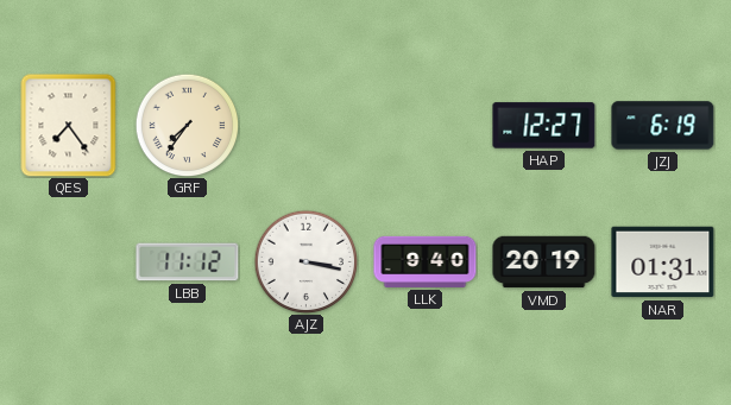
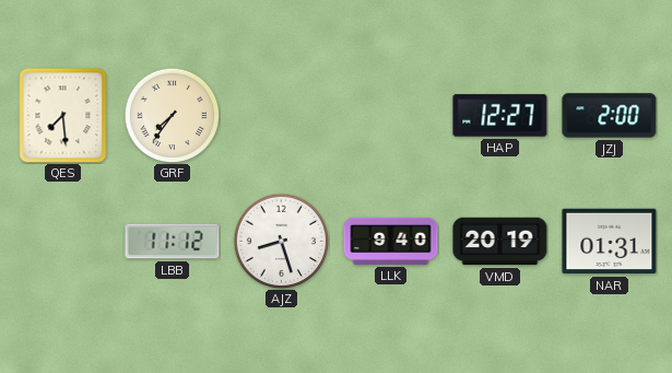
QES: 7:24 -> 7:29 (63, 115)
JZJ: 6:19 -> 2:00 (610, 116)
AJZ: 3:17 -> 8:27 (281, 241)
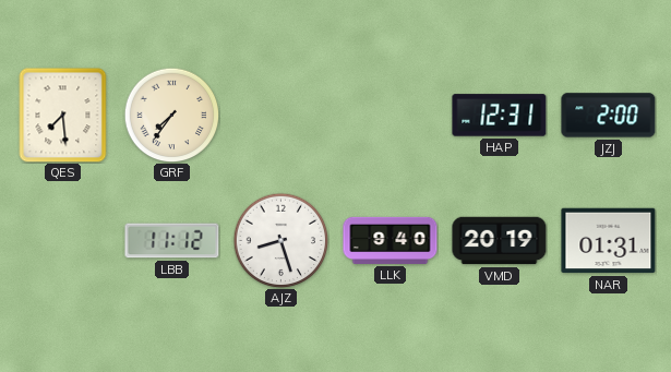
HAP: 12:27 -> 12:31 (500, 116)
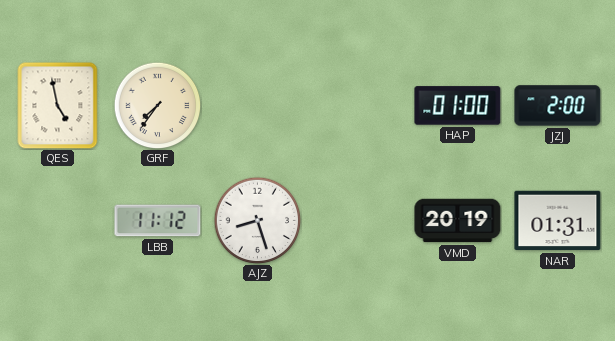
QES: 7:29 -> 4:58 (58, 105)
HAP: 12:31 -> 01:00 (458, 106)
LLK: 9:40 -> none (391, 240)
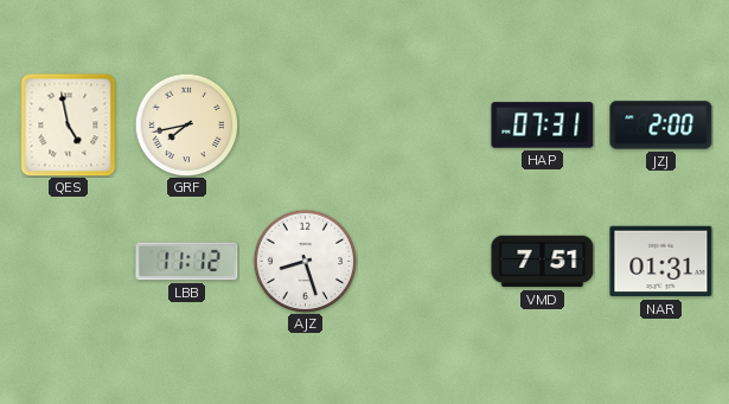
GRF: 7:36 -> 7:43 (186, 124)
HAP: 01:00 -> 07:31 (543, 126)
VMD: 20:19 -> 7:51 (543, 262)
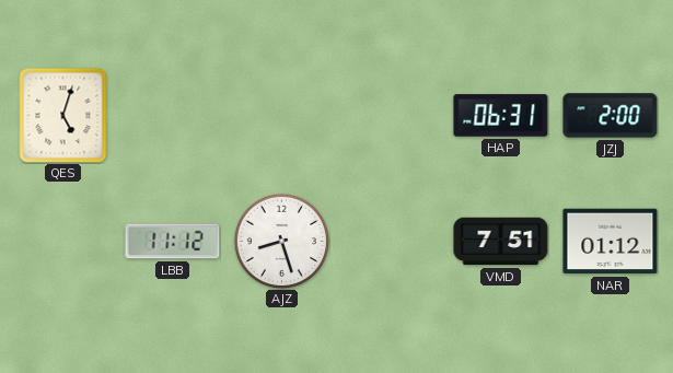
QES: 4:58 -> 5:03 (63, 115)
GRF: 7:43 -> none (186, 124)
HAP: 07:31 -> 06:31 (501, 116)
NAR: 01:31 -> 01:12 (611, 242)
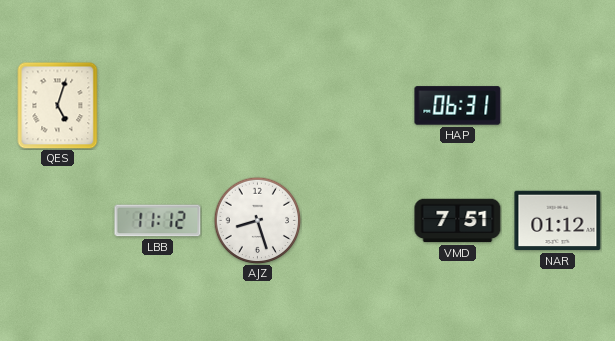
JZJ: 2:00 -> none (611, 116)
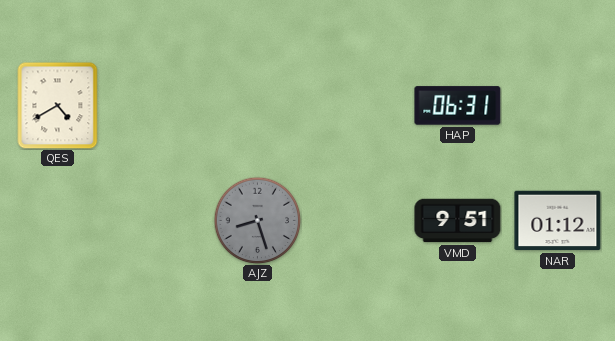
QES: 5:03 -> 4:40 (58, 105)
LBB: 11:12 -> none (158, 221)
AJZ dial: white -> grey (257, 220)
VMD: 7:51 -> 9:51 (458, 221)
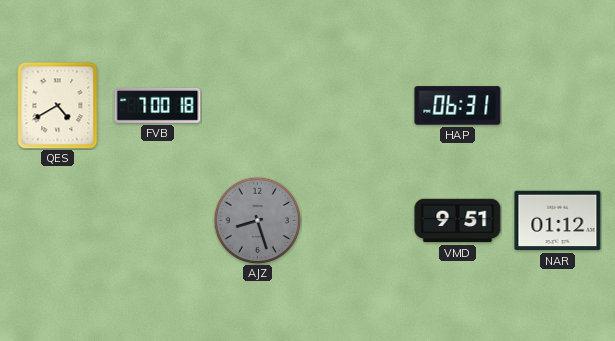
FVB: none -> 7:00 (158, 106)
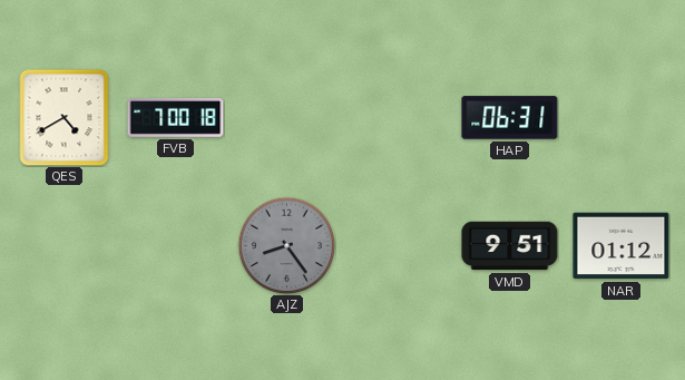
AJZ: 8:27 -> 8:24 (286, 245)
